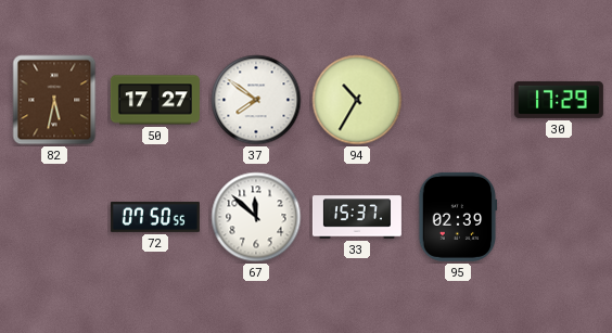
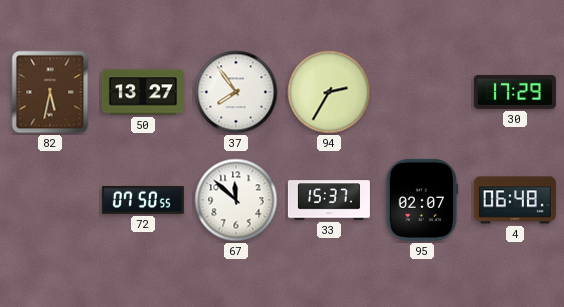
50: 17:27 -> 13:27 (143, 92)
37: 7:51 -> 7:54 (236, 92)
94: 10:35 -> 2:35 (329, 92)
95: 02:39 -> 02:07 (422, 200)
4: none -> 06:48 (515, 200)
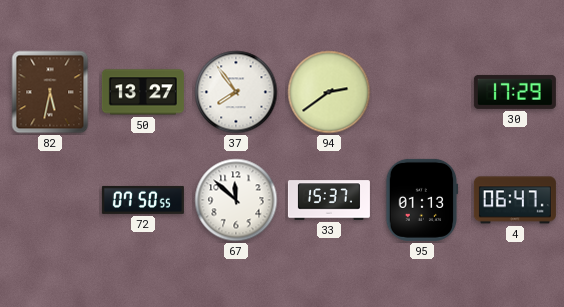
94: 2:35 -> 2:39 (329, 92)
95: 02:07 -> 01:13 (422, 200)
4: 06:48 -> 06:47 (515, 200)
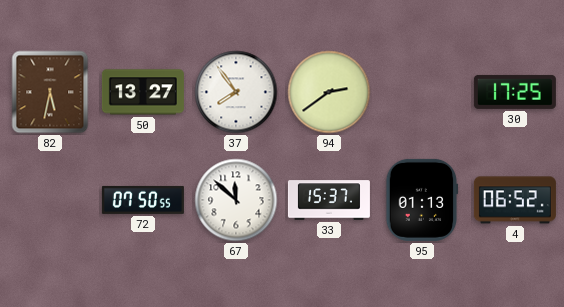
30: 17:29 -> 17:25 (515, 92)
4: 06:47 -> 06:52 (515, 200)
